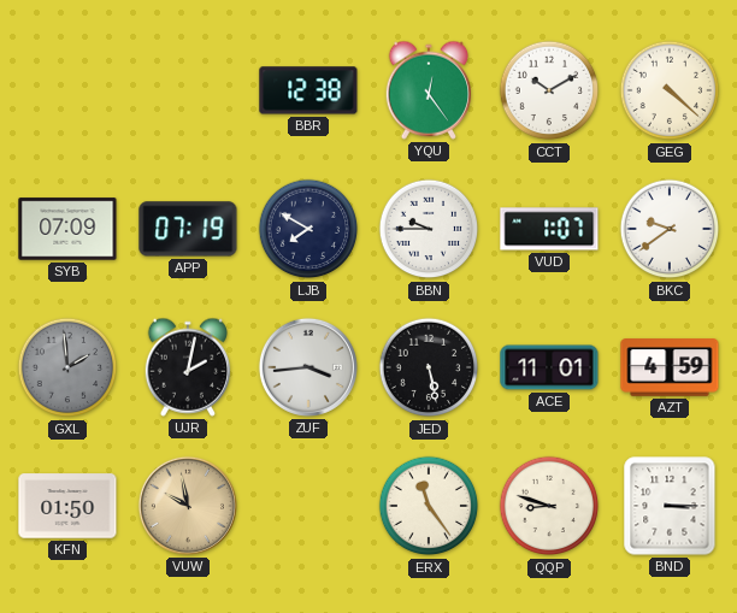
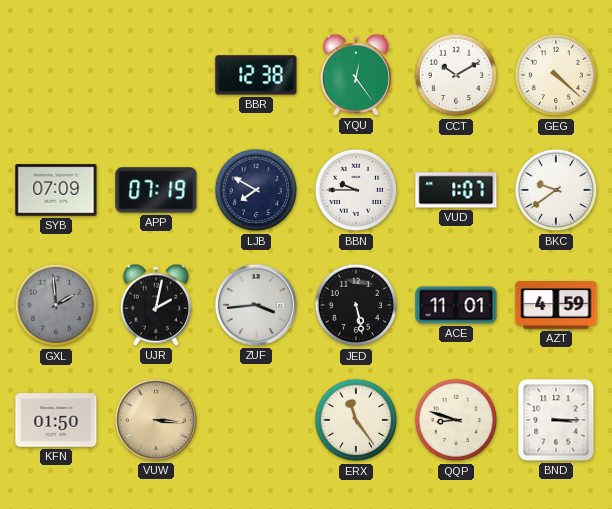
VUW: 9:58 -> 3:16 (156, 420)
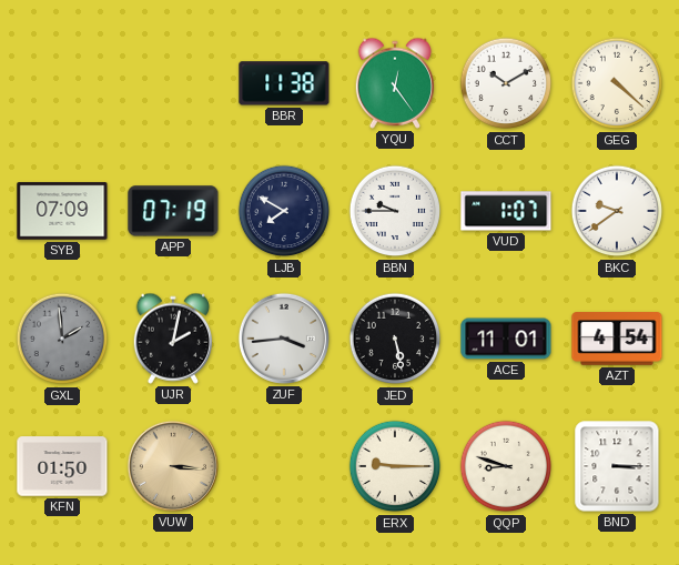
BBR: 12:38 -> 11:38 (284, 83)
AZT: 4:59 -> 4:54 (617, 339)
ERX: 11:24 -> 9:15 (395, 466)
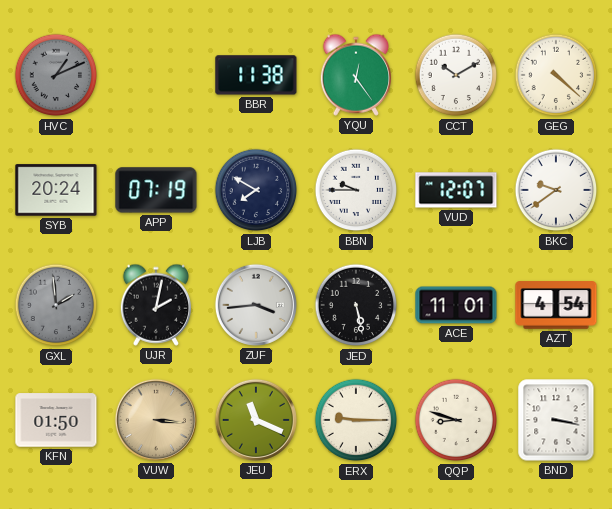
HVC: none -> 1:11 (56, 75)
SYB: 07:09 -> 20:24 (56, 190)
VUD: 1:07 -> 12:07 (456, 190)
JEU: none -> 11:19 (256, 420)
BND: 3:15 -> 3:17 (556, 420)
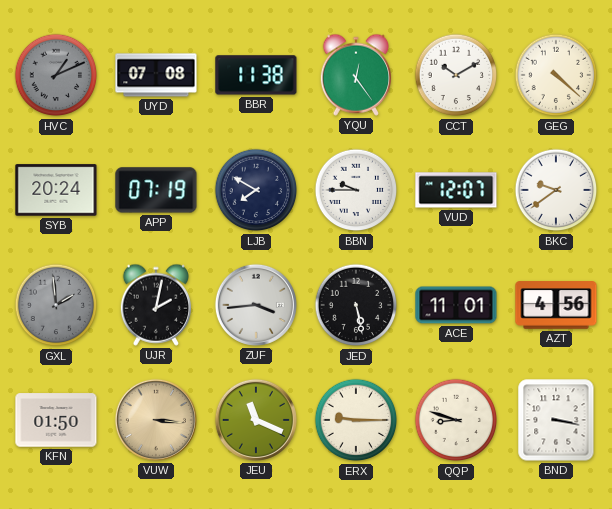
UYD: none -> 07:08 (156, 75)
AZT: 4:54 -> 4:56 (556, 305)
